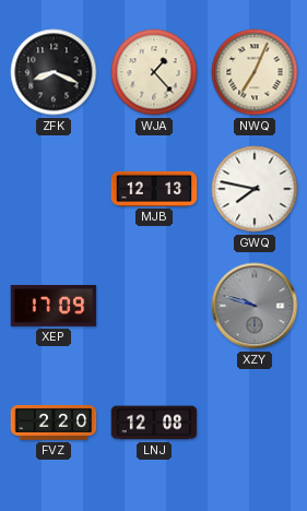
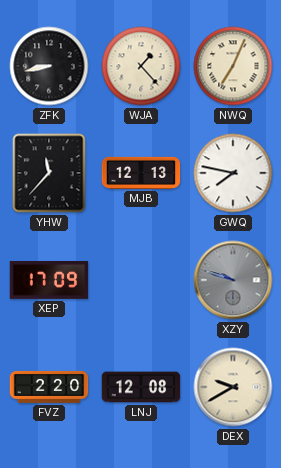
ZFK: 8:19 -> 8:43 (49, 66)
YHW: none -> 11:37 (49, 173)
DEX: none -> 9:40 (233, 387)
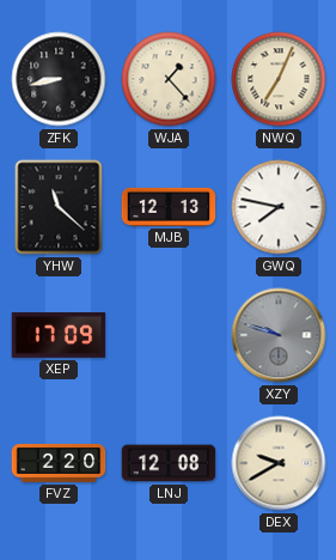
YHW: 11:37 -> 11:22 (59, 207)
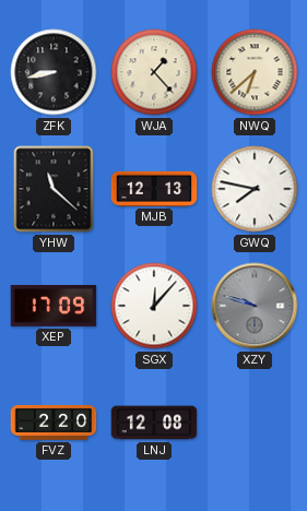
NWQ: 7:04 -> 6:38 (255, 72)
SGX: none -> 12:07 (154, 306)
DEX: 9:40 -> none (279, 463)
